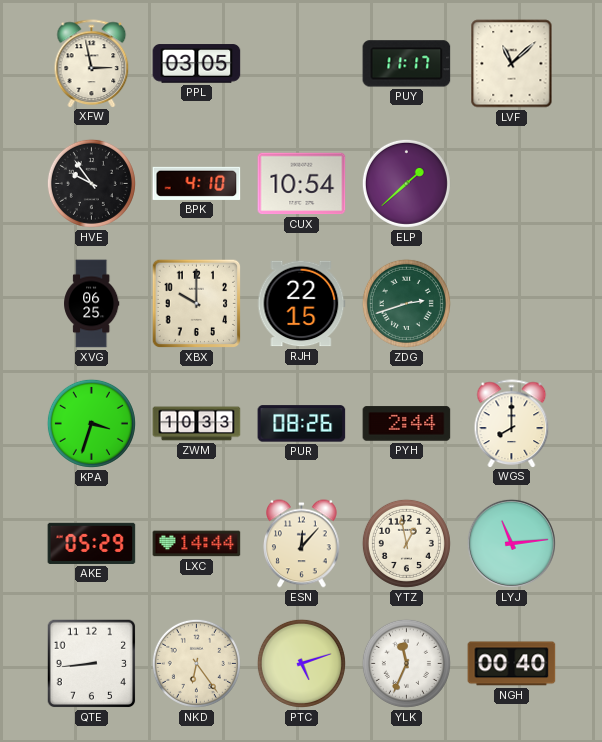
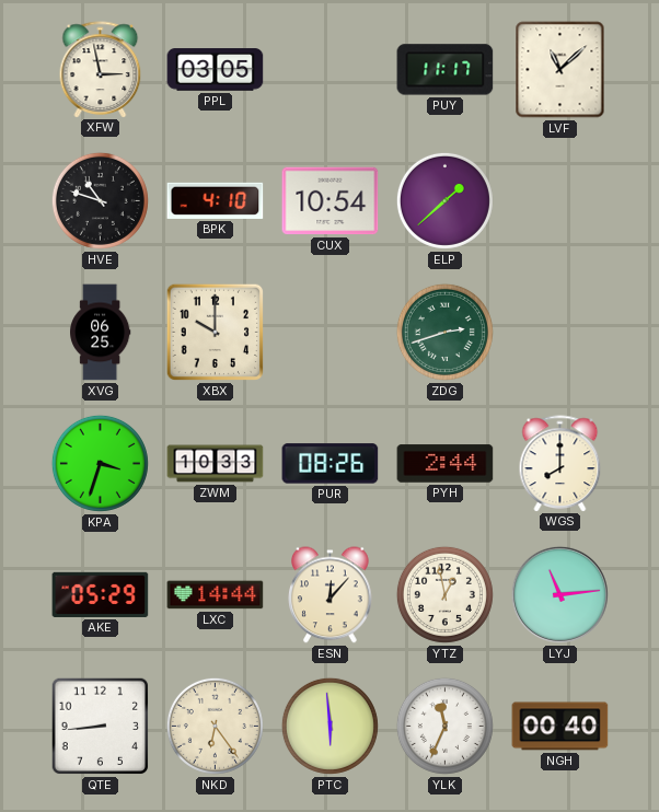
HVE: 9:54 -> 10:48 (100, 200)
RJH: 22:15 -> none (302, 304)
PTC: 5:12 -> 5:59 (329, 726)
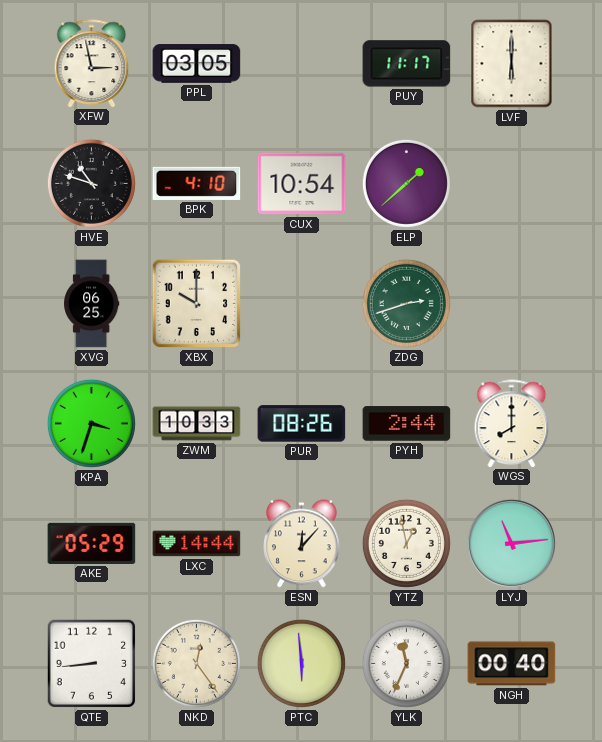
LVF: 11:08 -> 6:00 (512, 64)
NKD: 6:24 -> 12:24 (196, 663)
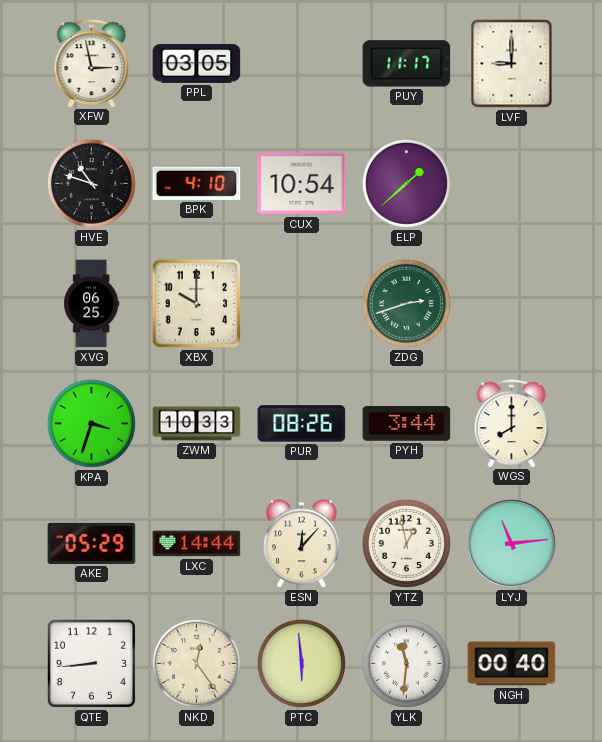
LVF: 6:00 -> 9:00 (512, 64)
PYH: 2:44 -> 3:44 (407, 424)
YLK: 11:34 -> 11:31 (406, 663)
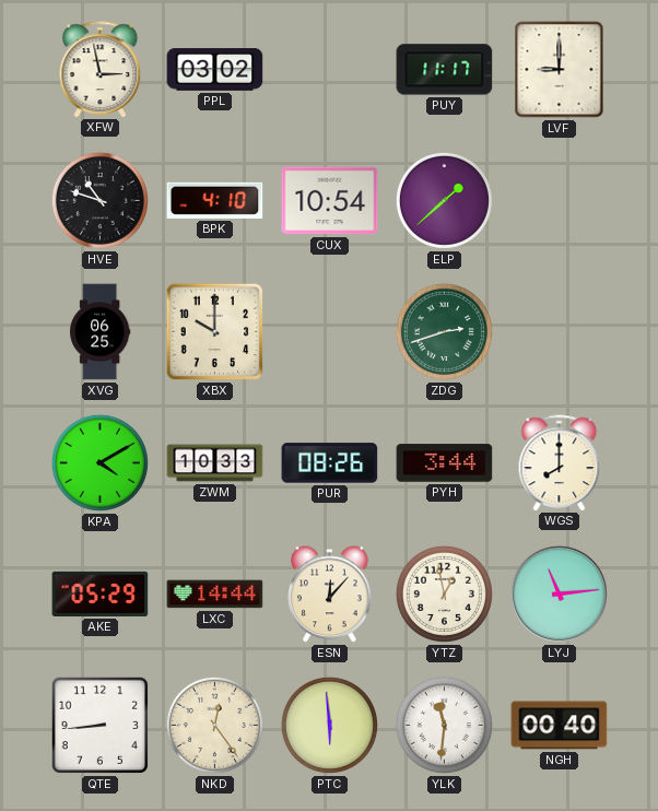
PPL: 03:05 -> 03:02 (215, 70)
KPA: 3:33 -> 4:10 (99, 462)
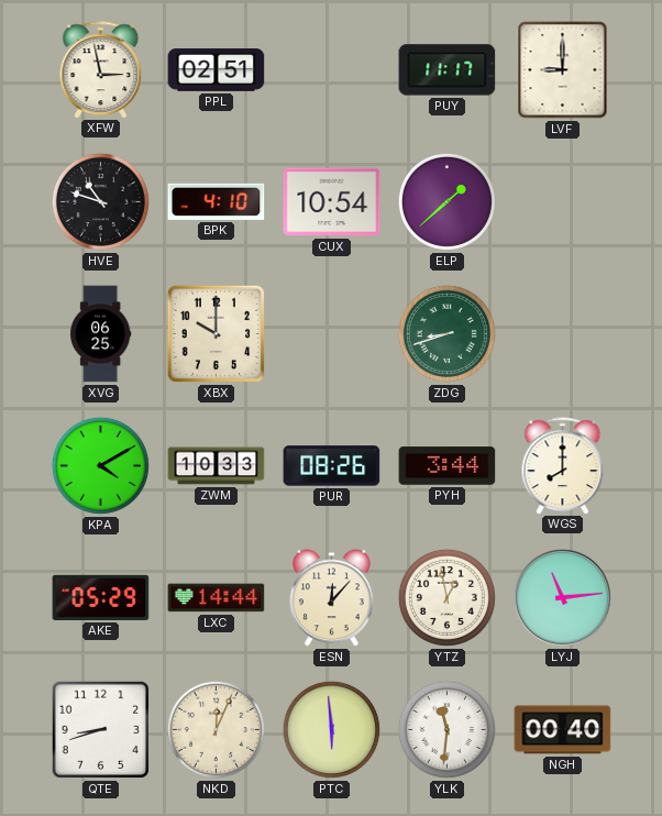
PPL: 03:02 -> 02:51 (217, 70)
ZDG: 2:42 -> 8:42 (446, 333)
QTE: 8:44 -> 8:42 (101, 730)
NKD: 12:24 -> 12:04 (216, 729)
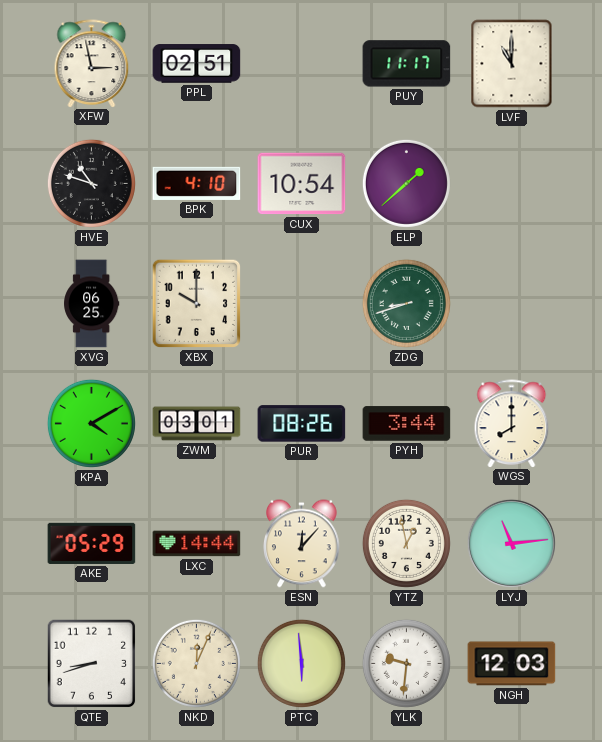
LVF: 9:00 -> 11:00 (512, 64)
ZWM: 10:33 -> 03:01 (197, 424)
YLK: 11:31 -> 9:31 (406, 663)
NGH: 00:40 -> 12:03 (512, 664)
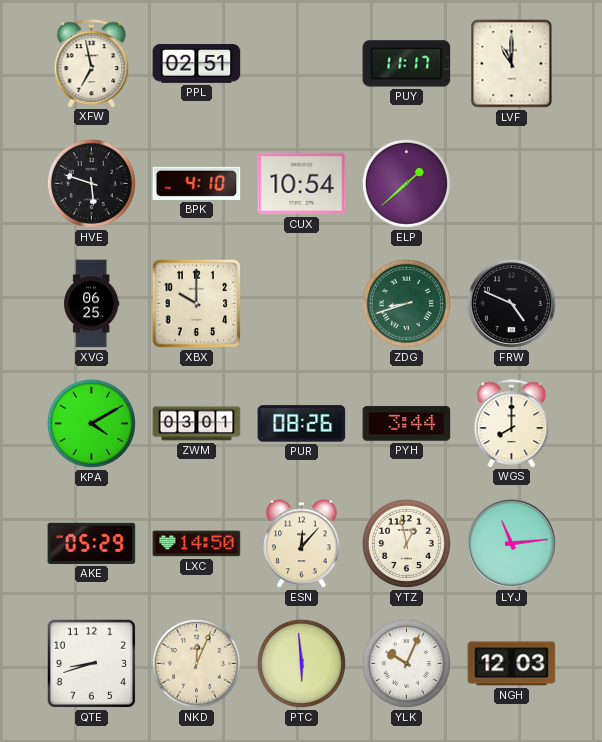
XFW: 2:58 -> 6:58 (92, 63)
HVE: 10:48 -> 5:48 (91, 183)
FRW: none -> 4:49 (511, 303)
LXC: 14:44 -> 14:50 (197, 544)
YLK: 9:31 -> 10:04 (406, 663)
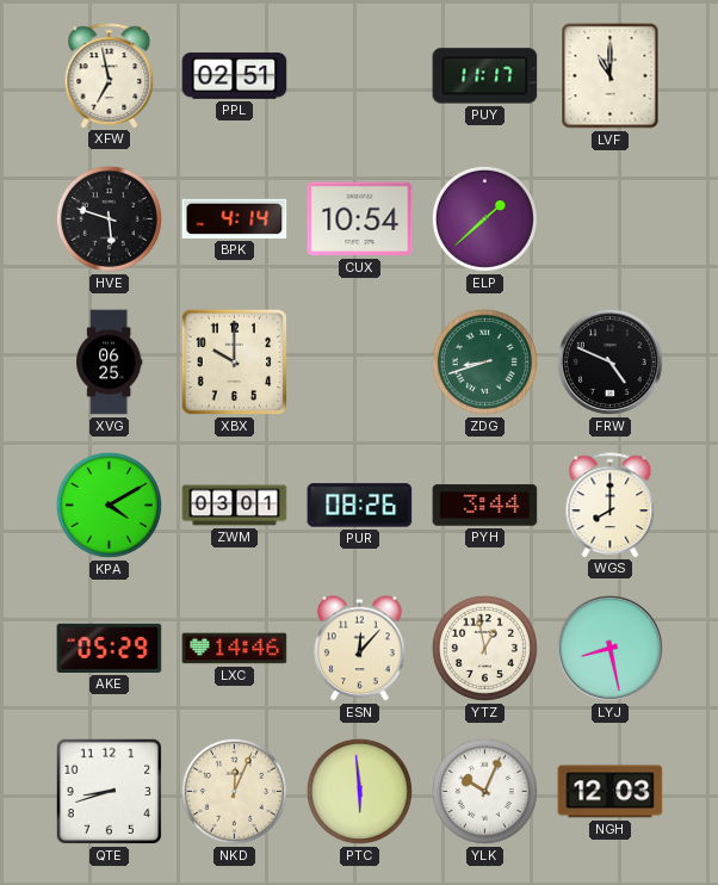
BPK: 4:10 -> 4:14 (235, 218)
LXC: 14:50 -> 14:46 (235, 649)
LYJ: 11:14 -> 8:28 (609, 648)
